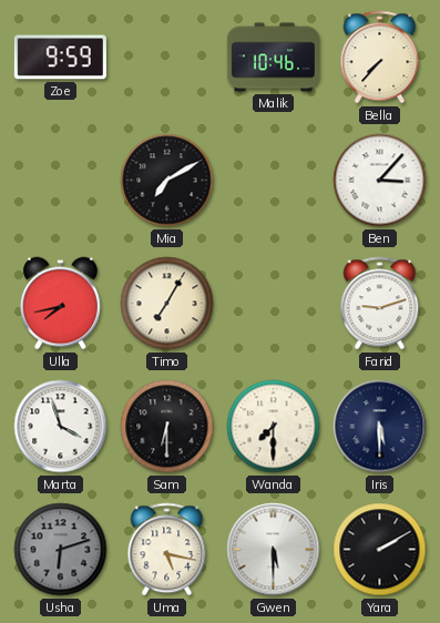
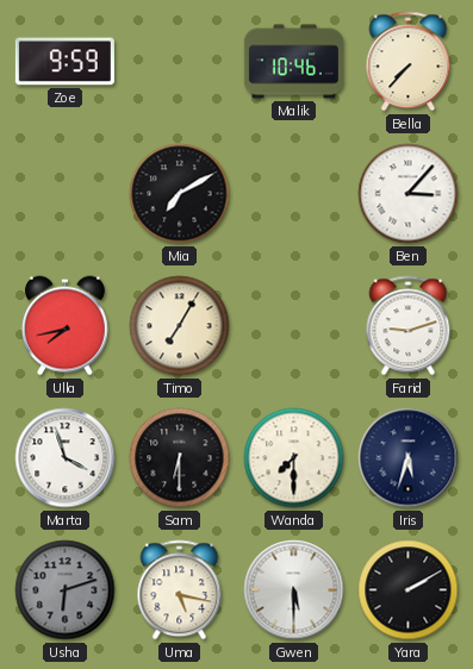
Iris: 5:30 -> 5:33 (409, 458)
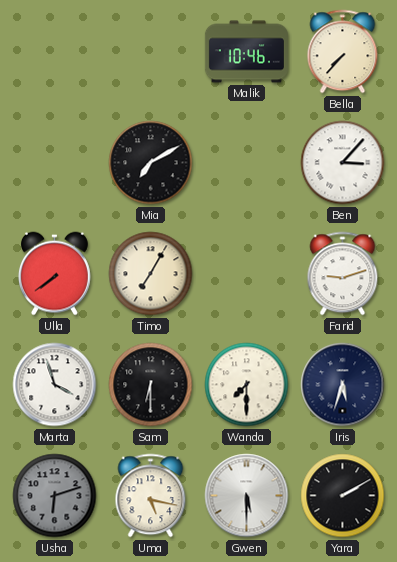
Zoe: 9:59 -> none (64, 62)
Ulla: 7:43 -> 7:39 (54, 274)
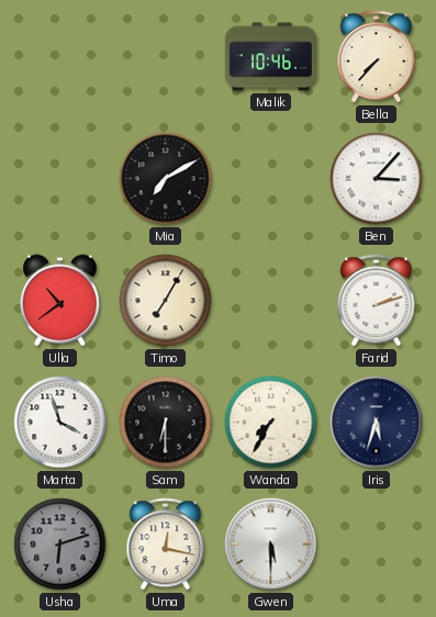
Ulla: 7:39 -> 10:39 (59, 301)
Farid: 9:12 -> 2:12 (377, 301)
Wanda: 7:30 -> 7:35 (271, 423)
Uma: 5:17 -> 12:17 (166, 545)
Yara: 2:10 -> none (343, 496)
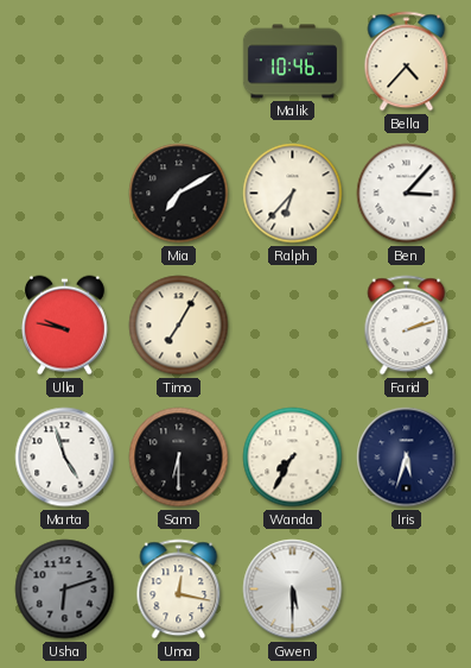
Bella: 7:37 -> 4:37 (407, 62)
Ralph: none -> 6:37 (293, 194)
Ulla: 10:39 -> 9:47 (64, 326)
Marta: 3:57 -> 4:57 (65, 458)
